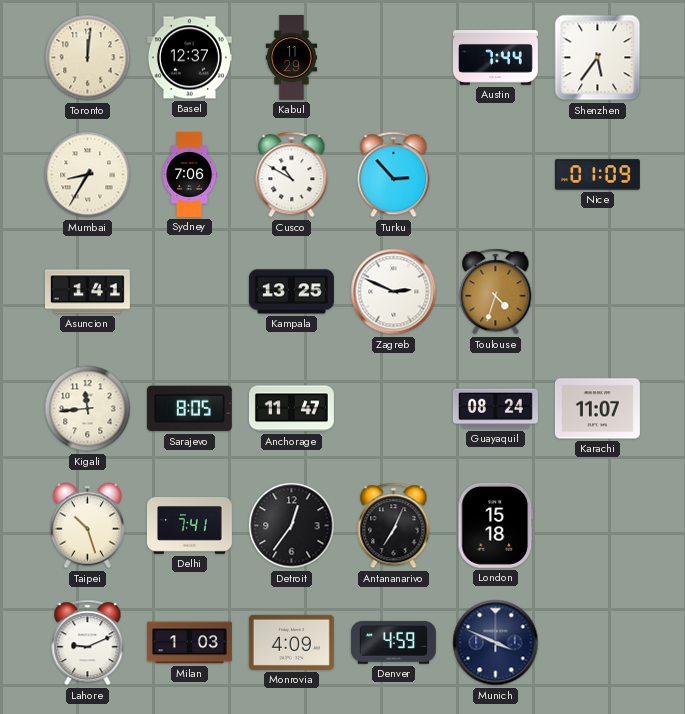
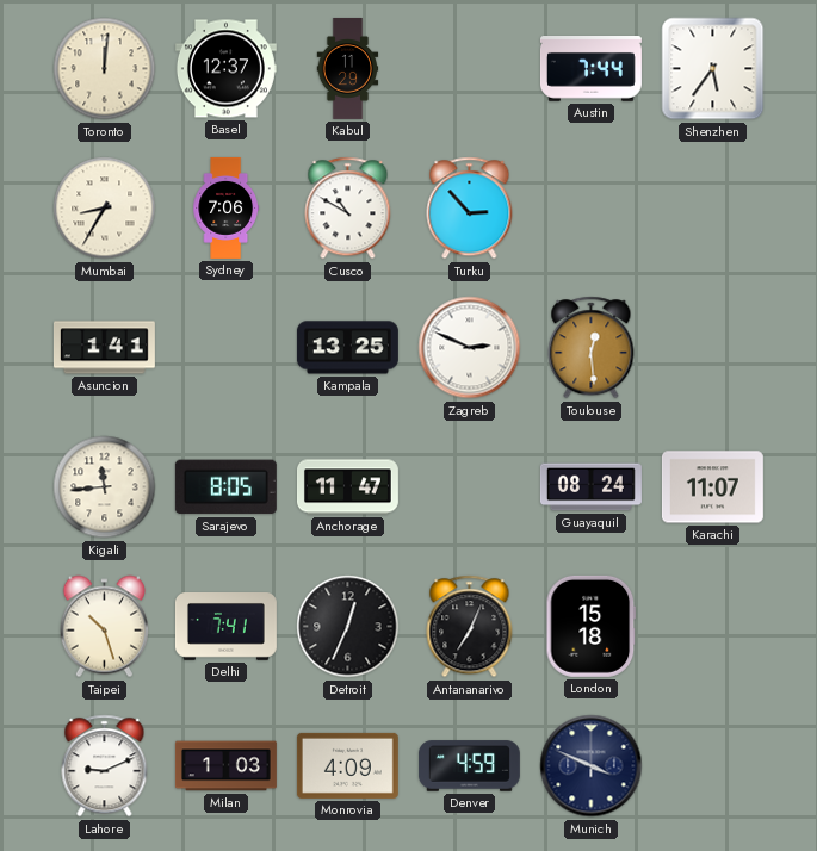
Nice: 01:09 -> none (597, 175)
Toulouse: 4:33 -> 12:29 (592, 348)
Detroit: 12:36 -> 12:34 (348, 627)
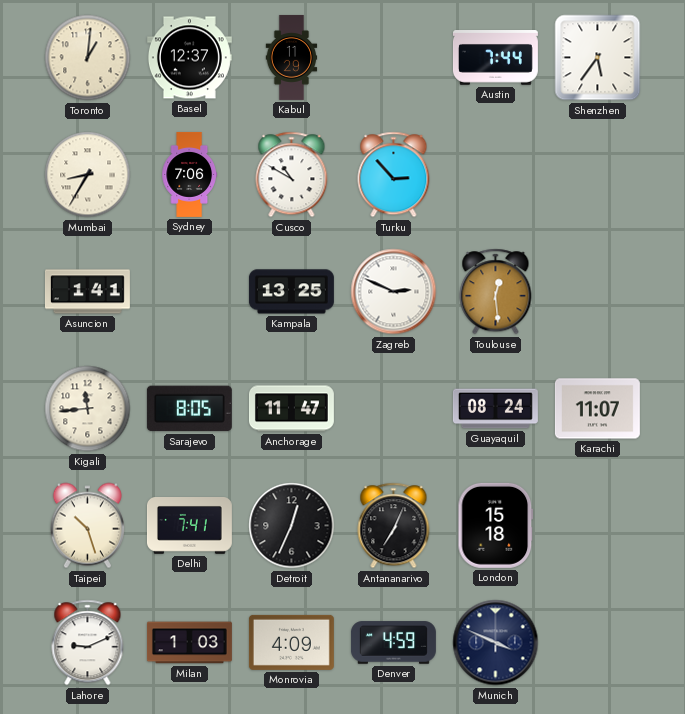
Toronto: 12:01 -> 1:01 (88, 58)
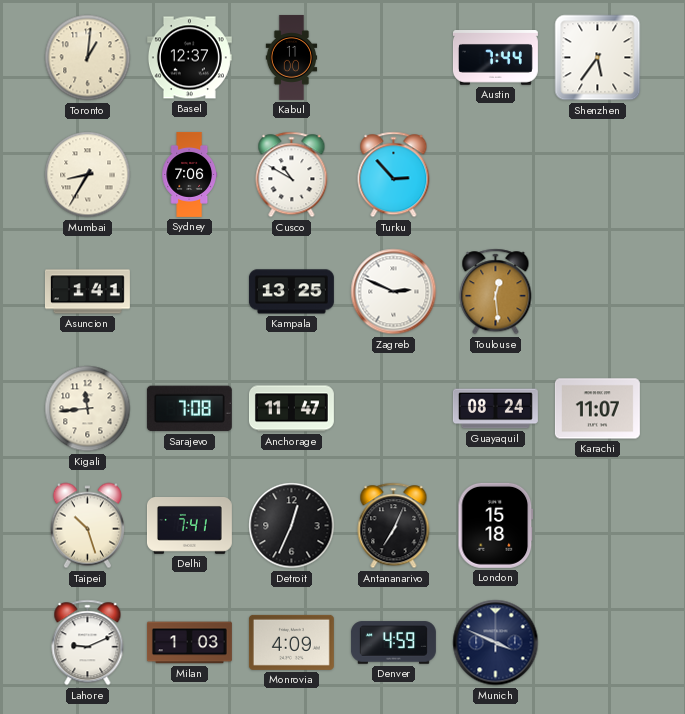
Kabul: 11:29 -> 11:00 (292, 57)
Sarajevo: 8:05 -> 7:08 (189, 409)
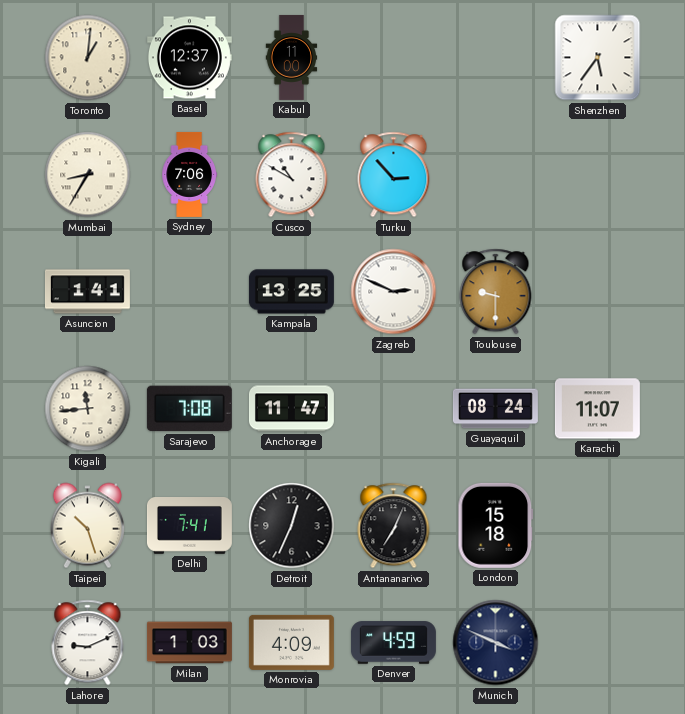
Austin: 7:44 -> none (495, 58)
Toulouse: 12:29 -> 9:30 (496, 292)
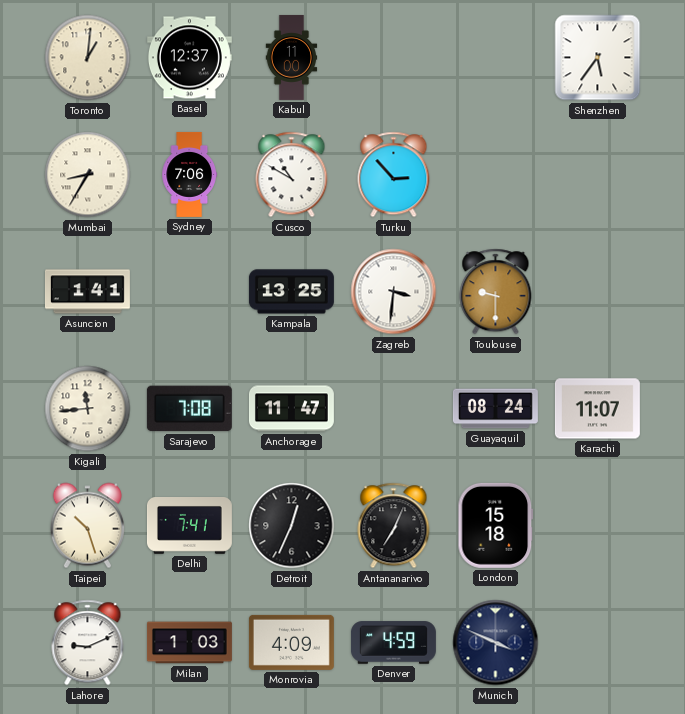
Zagreb: 2:49 -> 3:31 (394, 292)
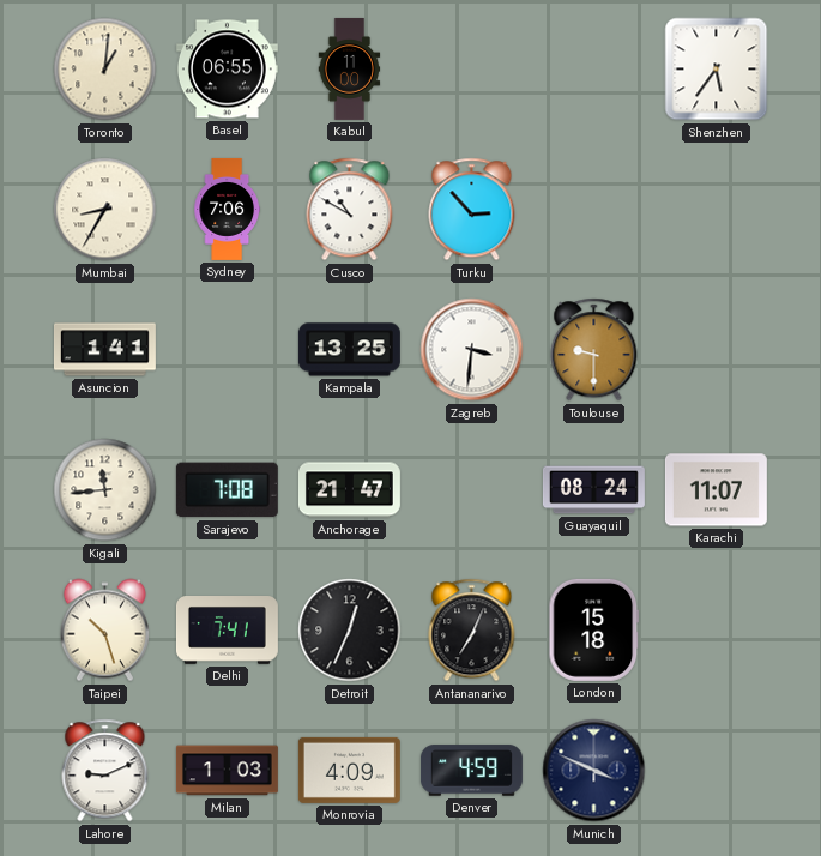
Basel: 12:37 -> 06:55 (227, 70)
Anchorage: 11:47 -> 21:47 (349, 490)
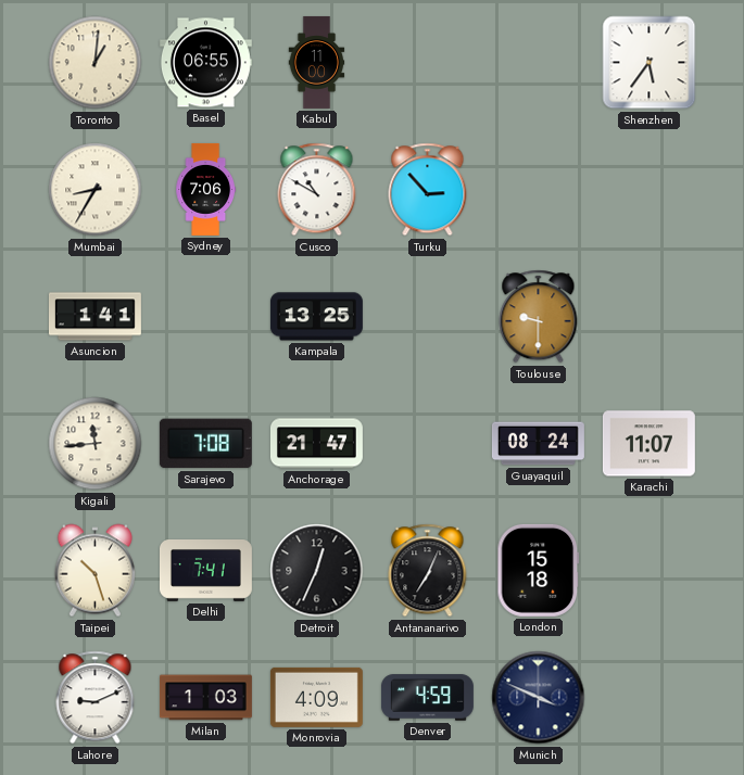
Zagreb: 3:31 -> none (472, 350)
